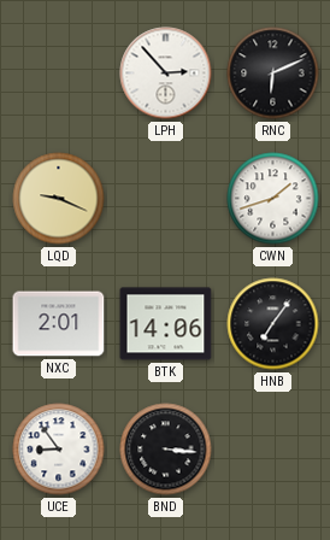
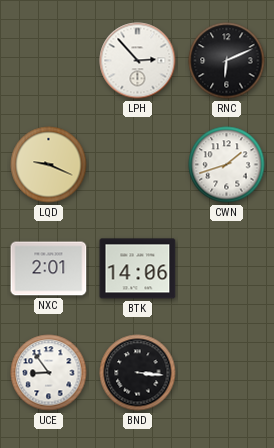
HNB: 7:06 -> none (273, 324)
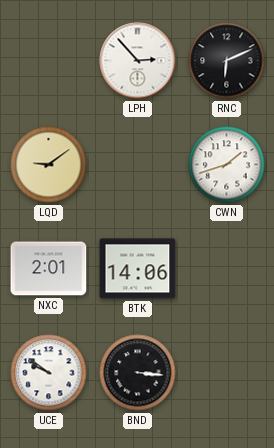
LQD: 9:19 -> 9:09 (49, 165)
UCE: 8:54 -> 9:51 (49, 373)
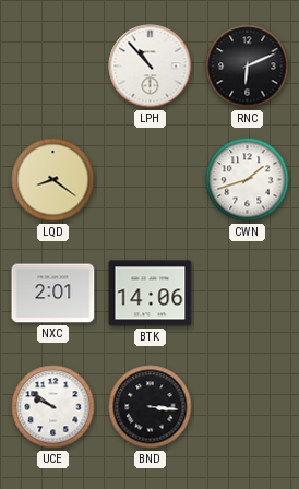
LPH: 2:53 -> 10:53 (151, 67)
LQD: 9:09 -> 8:21 (53, 180)
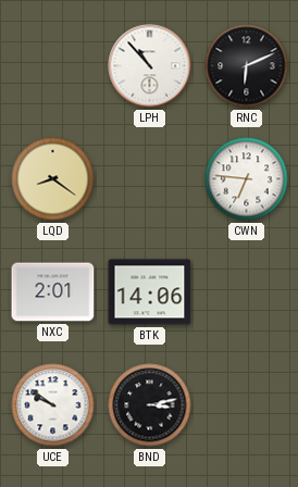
CWN: 1:42 -> 6:46 (247, 179)
BND: 3:16 -> 3:13 (150, 405)
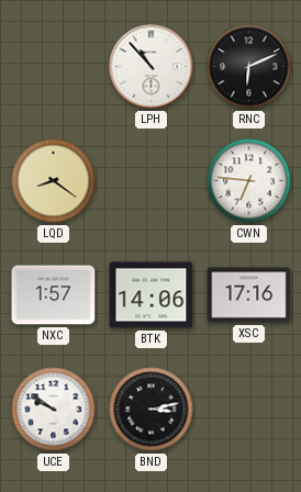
NXC: 2:01 -> 1:57 (54, 295)
XSC: none -> 17:16 (249, 295)
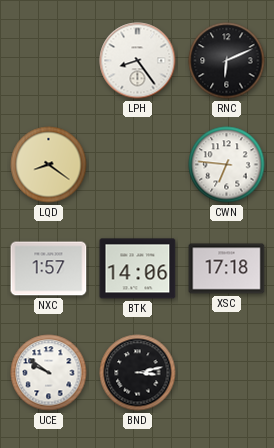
LPH: 10:53 -> 8:24 (138, 61)
XSC: 17:16 -> 17:18 (227, 269)
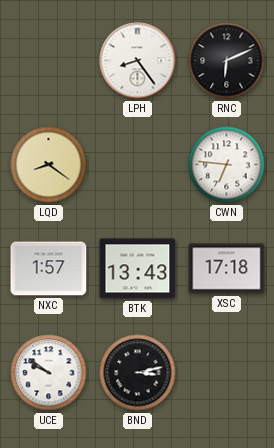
BTK: 14:06 -> 13:43 (138, 269)
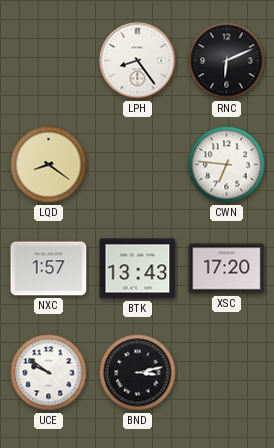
XSC: 17:18 -> 17:20 (227, 269)
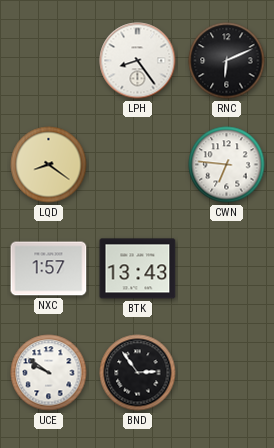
XSC: 17:20 -> none (227, 269)
BND: 3:13 -> 2:54 (138, 373)
